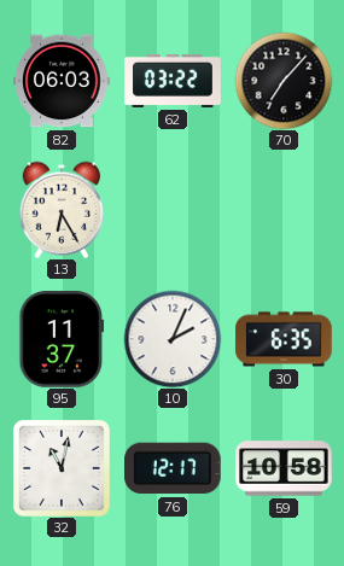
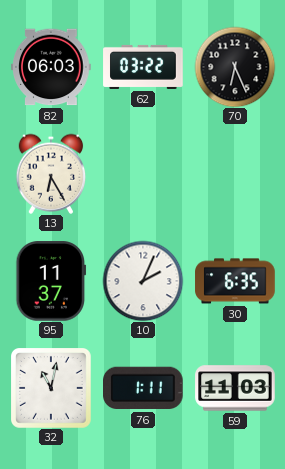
70: 7:07 -> 6:26 (235, 67)
76: 12:17 -> 1:11 (144, 388)
59: 10:58 -> 11:03 (235, 388)
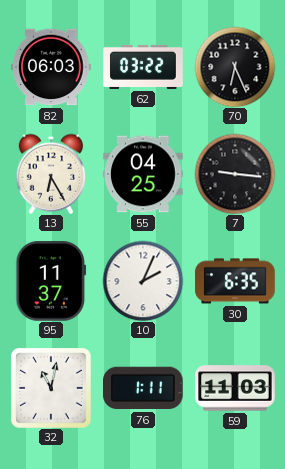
55: none -> 04:25 (143, 174)
7: none -> 9:16 (235, 174)
